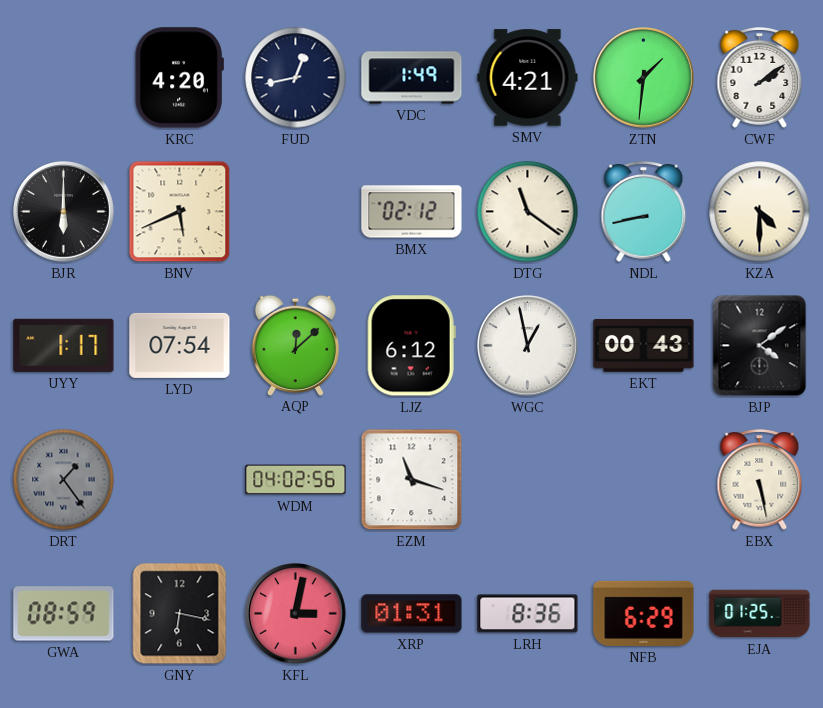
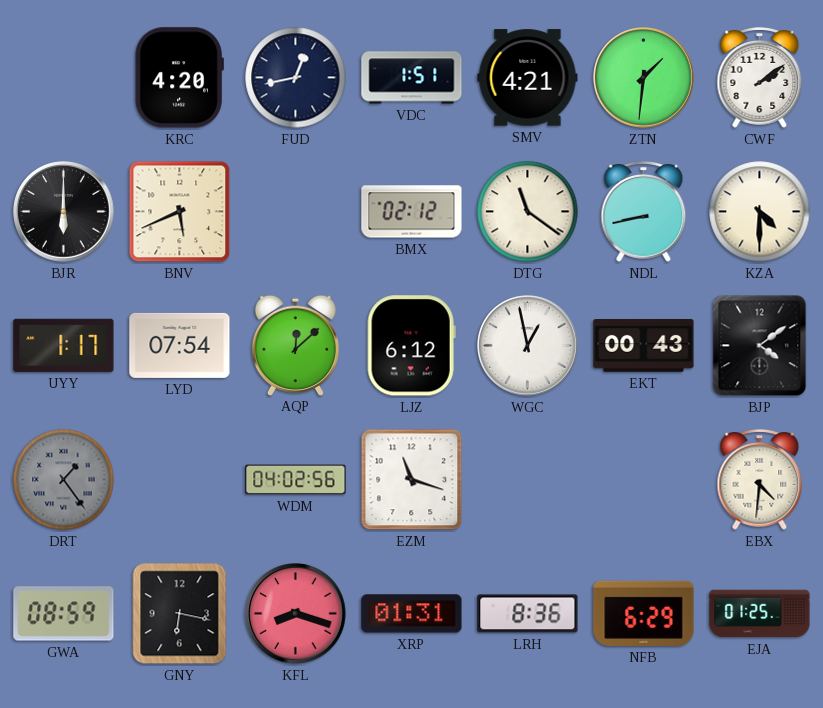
VDC: 1:49 -> 1:51 (412, 78)
EBX: 5:28 -> 4:31 (760, 480)
KFL: 3:02 -> 8:18 (296, 614)
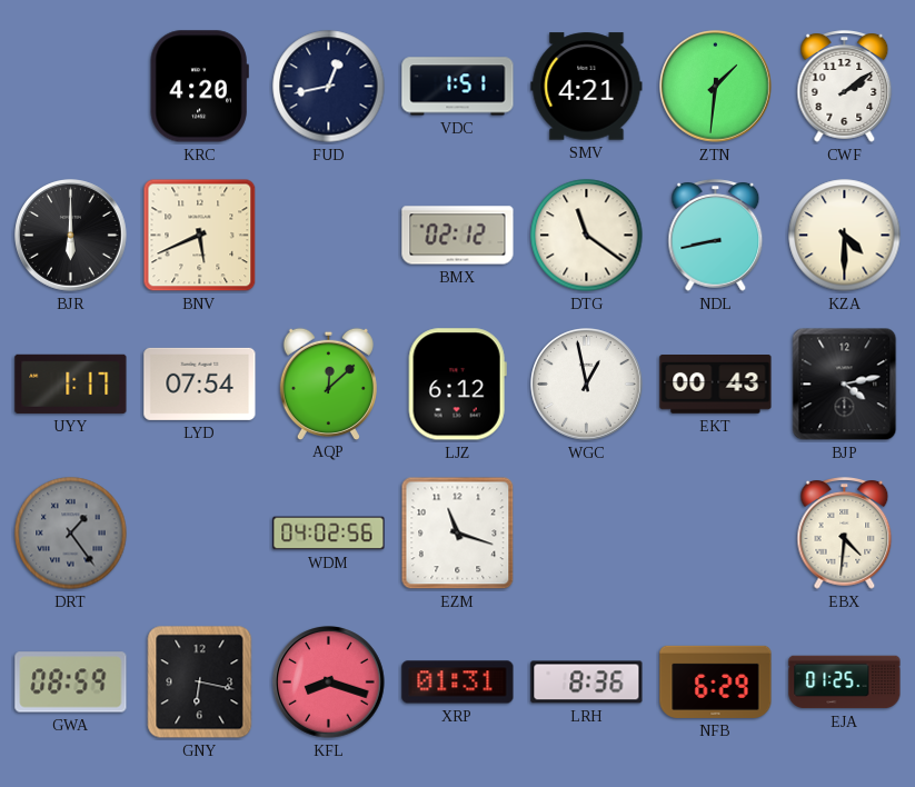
BJP: 4:09 -> 4:13 (845, 385)
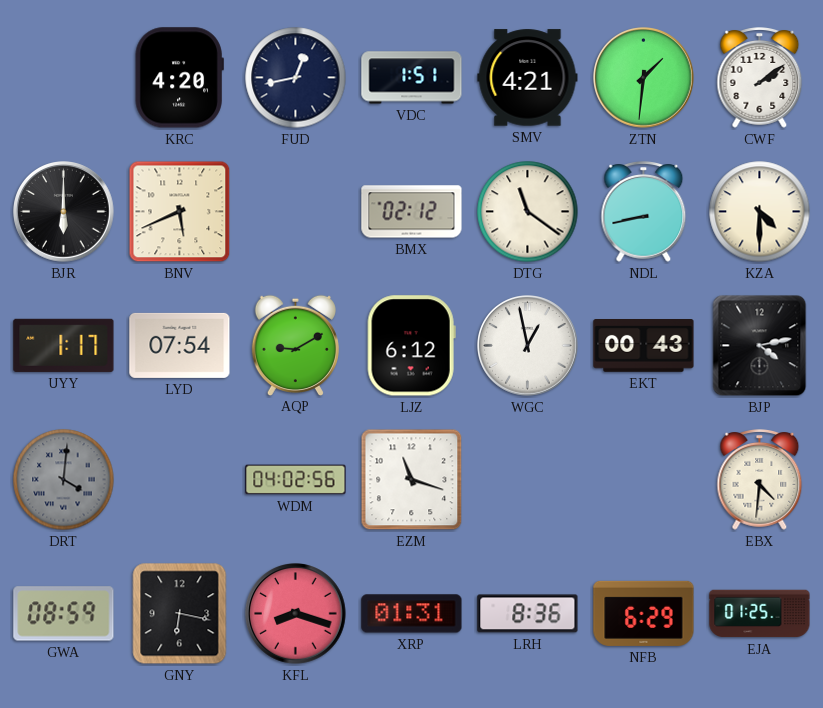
AQP: 12:08 -> 9:10 (295, 345)
DRT: 1:24 -> 4:01 (64, 480)
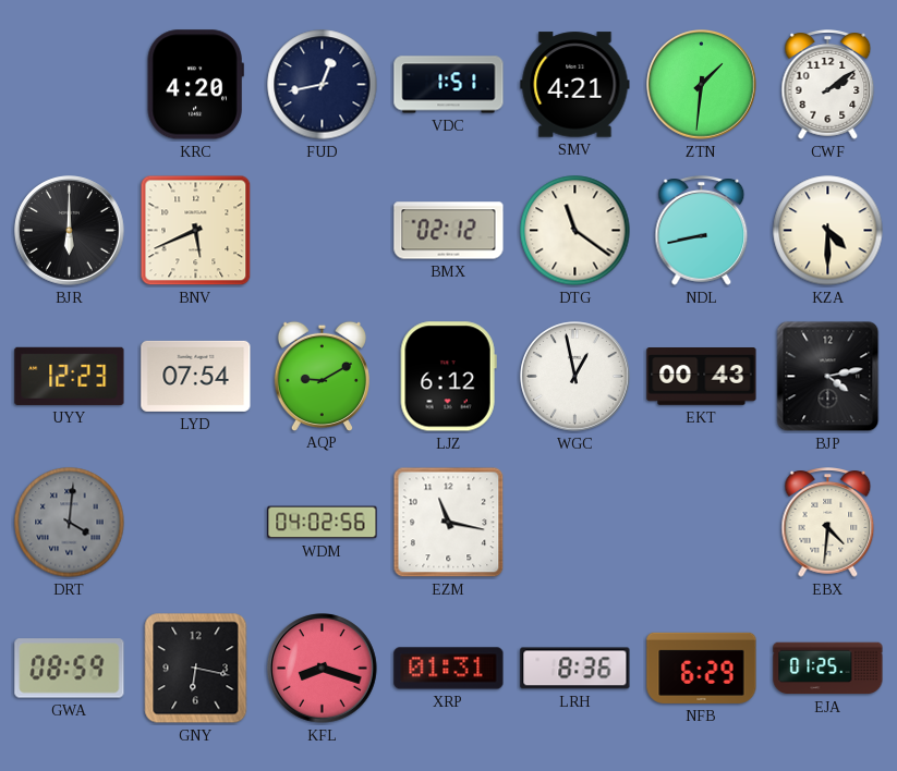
UYY: 1:17 -> 12:23 (70, 376)
EZM: 11:18 -> 11:17 (449, 523)
